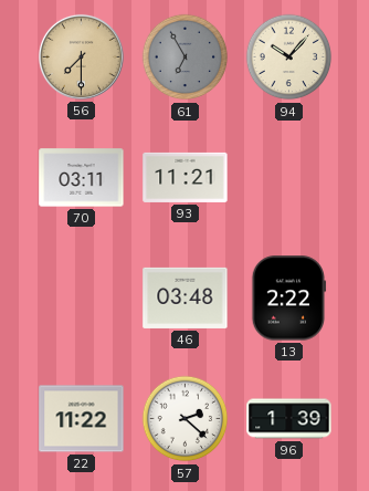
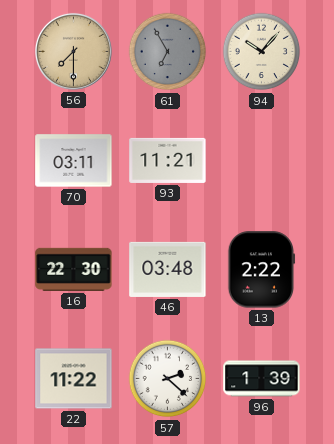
16: none -> 22:30 (74, 269)
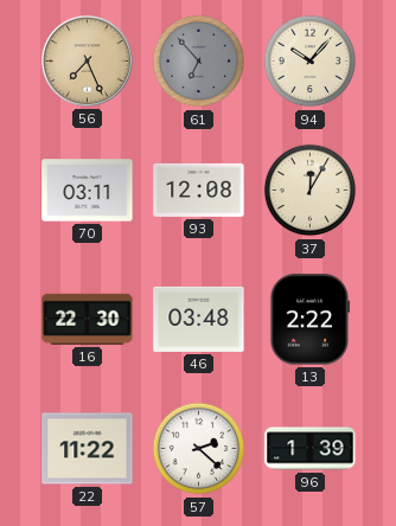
56: 7:30 -> 7:26 (87, 60)
61: 6:55 -> 6:53 (199, 62)
93: 11:21 -> 12:08 (199, 190)
37: none -> 12:05 (311, 191)
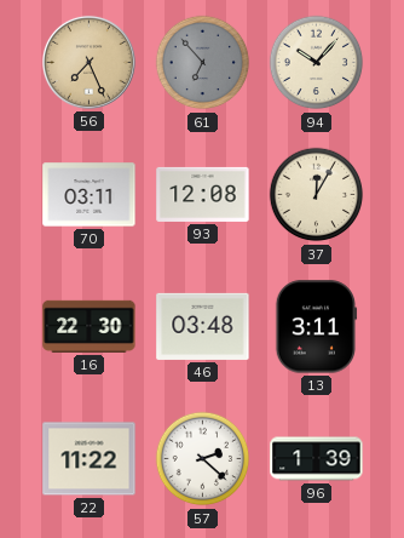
13: 2:22 -> 3:11 (317, 327)
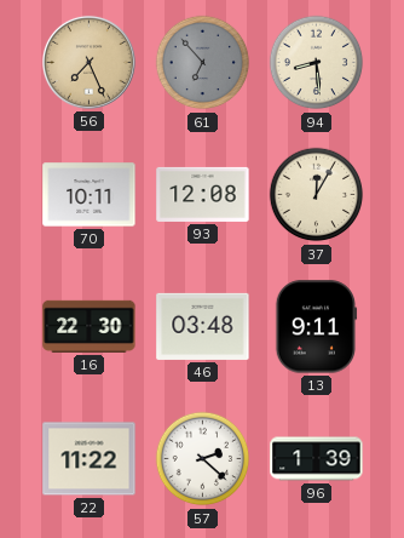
94: 10:07 -> 8:29 (317, 63)
70: 03:11 -> 10:11 (90, 195)
13: 3:11 -> 9:11 (317, 327)
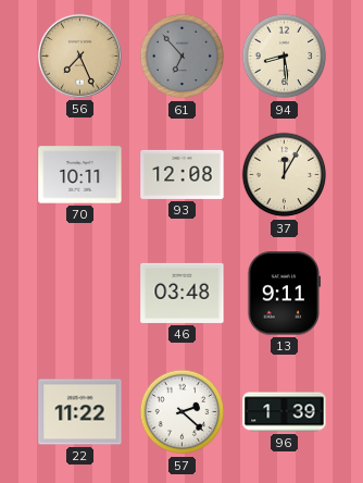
16: 22:30 -> none (90, 326)
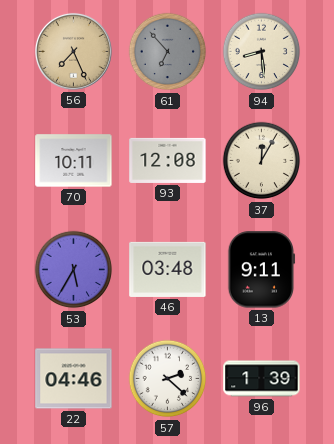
53: none -> 5:35 (74, 270)
22: 11:22 -> 04:46 (74, 379)
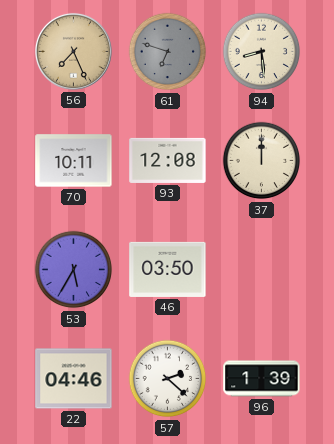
61: 6:53 -> 6:48 (168, 52)
37: 12:05 -> 12:00 (262, 161)
46: 03:48 -> 03:50 (168, 269)
13: 9:11 -> none (262, 270)
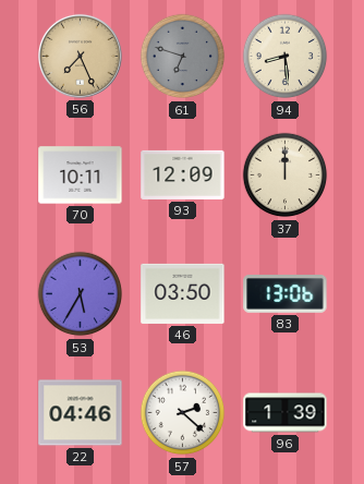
93: 12:08 -> 12:09 (183, 174)
83: none -> 13:06 (286, 294)
